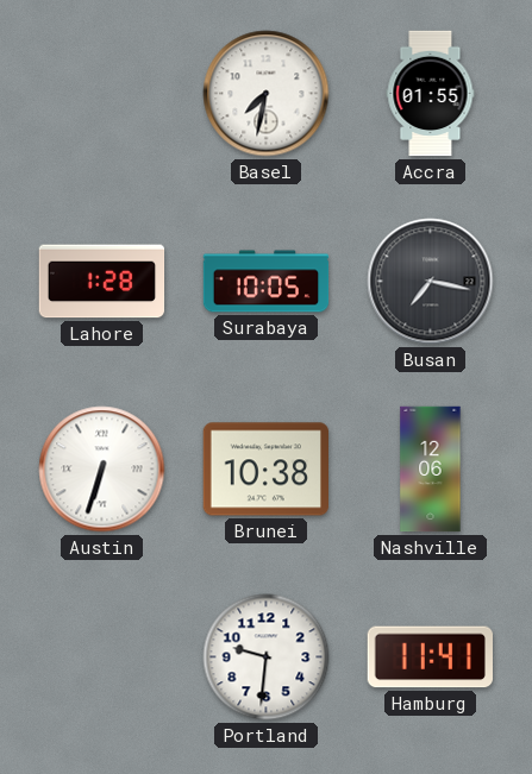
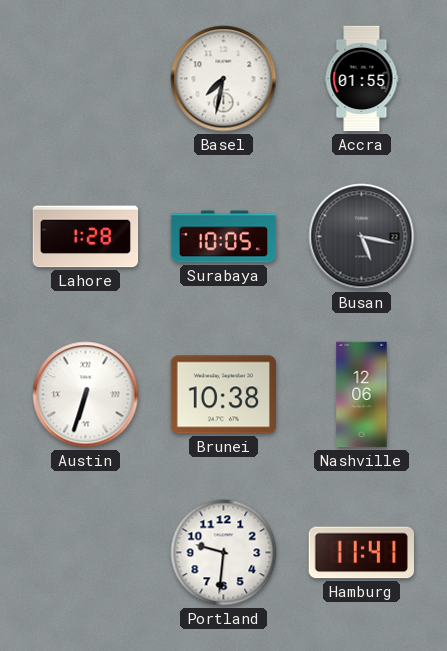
Busan: 7:17 -> 5:17 (362, 237)
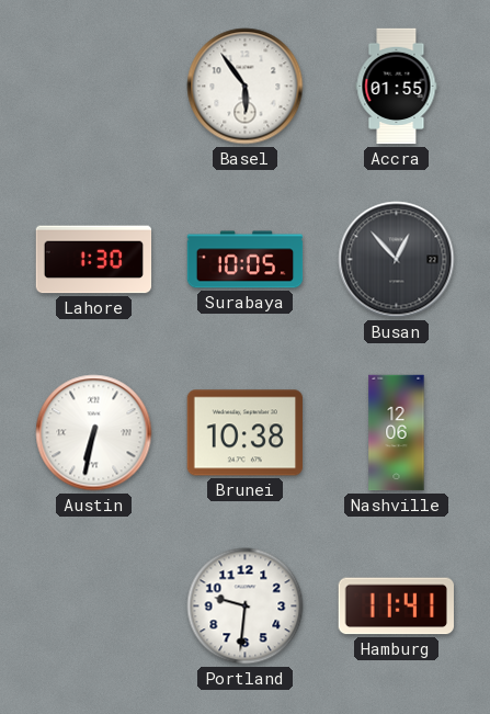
Basel: 7:32 -> 5:54 (246, 87)
Lahore: 1:28 -> 1:30 (94, 260)
Busan: 5:17 -> 12:53 (397, 260)
Austin: 6:33 -> 6:32 (94, 433)
